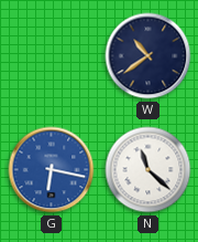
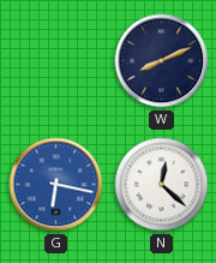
W: 10:39 -> 8:11 (162, 61)
N: 11:22 -> 12:22 (162, 185)
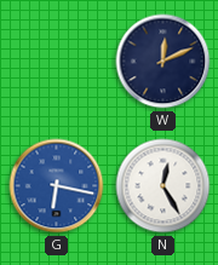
W: 8:11 -> 12:11 (163, 62)
N: 12:22 -> 12:25 (163, 186)
